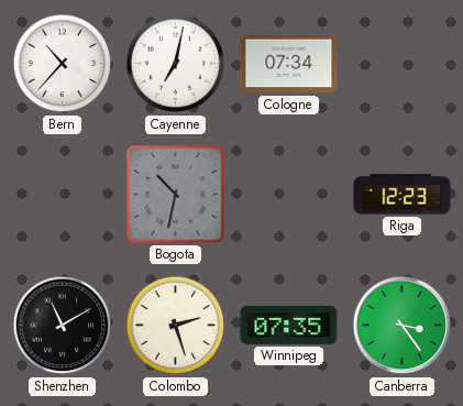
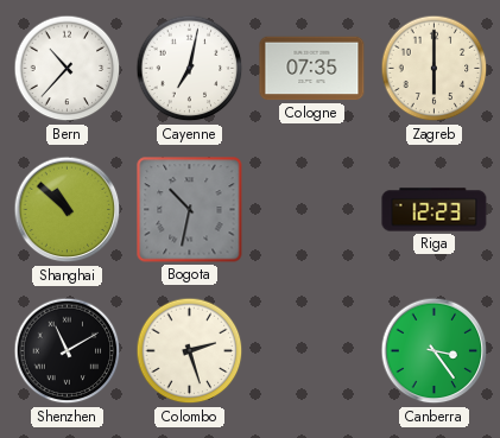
Cologne: 07:34 -> 07:35 (312, 69)
Zagreb: none -> 6:00 (435, 69)
Shanghai: none -> 10:52 (68, 210)
Winnipeg: 07:35 -> none (289, 325)
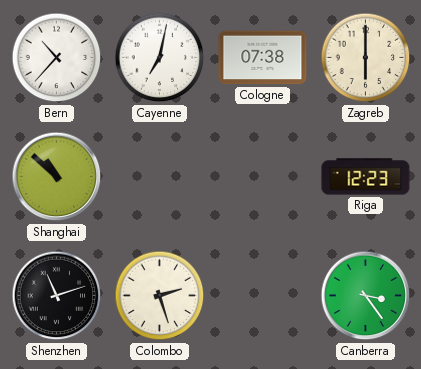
Cologne: 07:35 -> 07:38 (263, 58)
Bogota: 10:32 -> none (190, 210)
Shenzhen: 11:10 -> 11:12 (57, 296)
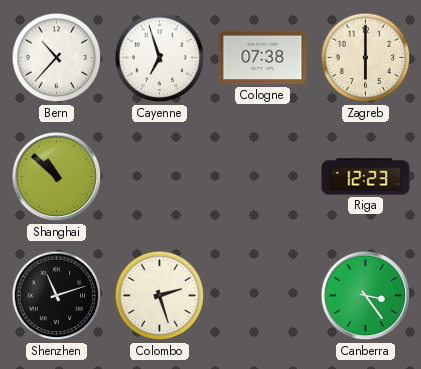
Cayenne: 7:02 -> 6:57 (160, 58)
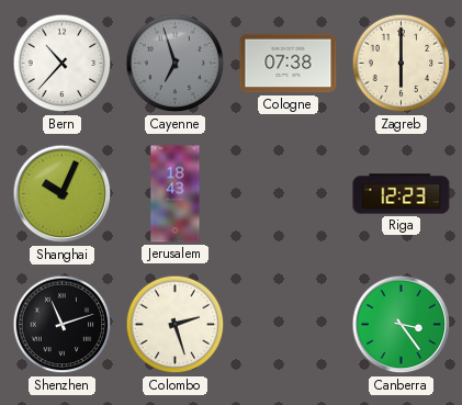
Cayenne dial: white -> grey (176, 64)
Shanghai: 10:52 -> 10:04 (63, 194)
Jerusalem: none -> 18:43 (176, 194)
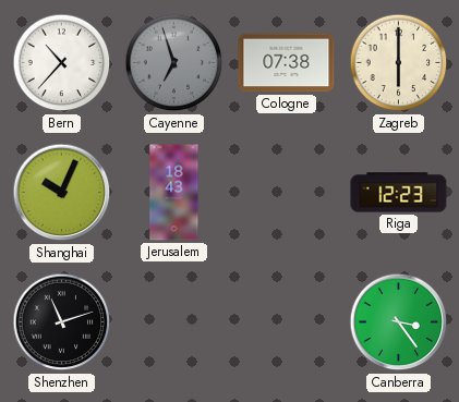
Colombo: 2:27 -> none (176, 325)
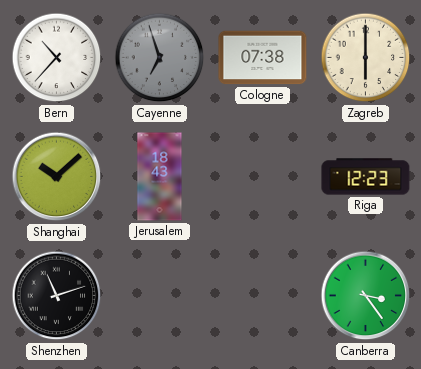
Shanghai: 10:04 -> 10:08 (57, 177)
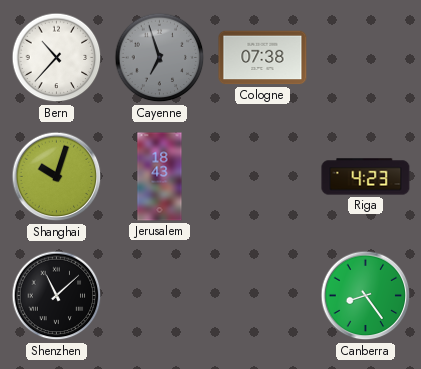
Zagreb: 6:00 -> none (366, 58)
Shanghai: 10:08 -> 10:03 (57, 177)
Riga: 12:23 -> 4:23 (366, 177)
Shenzhen: 11:12 -> 11:08 (57, 296)
Canberra: 3:24 -> 8:24 (366, 296)
